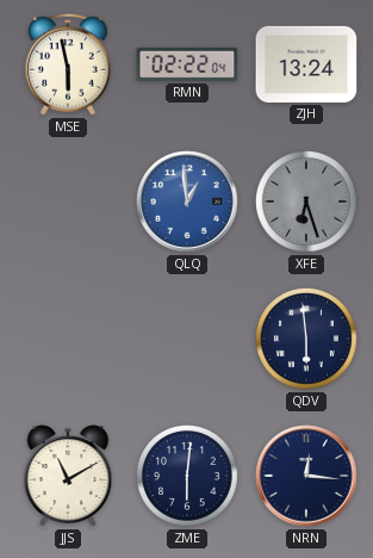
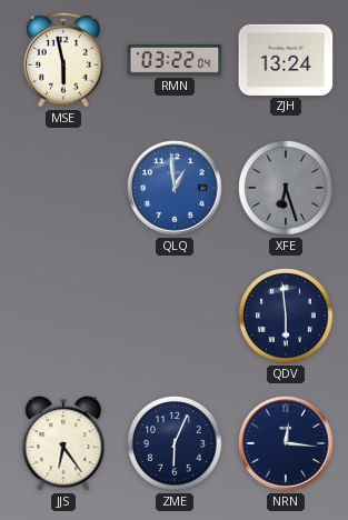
RMN: 02:22 -> 03:22 (175, 60)
JJS: 11:10 -> 6:24 (63, 443)
ZME: 6:01 -> 6:04 (176, 444)
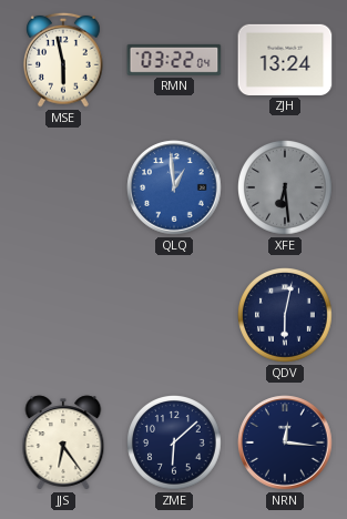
XFE: 6:27 -> 6:29 (286, 189)
QDV: 5:59 -> 6:02 (286, 316)
ZME: 6:04 -> 6:08 (175, 444)
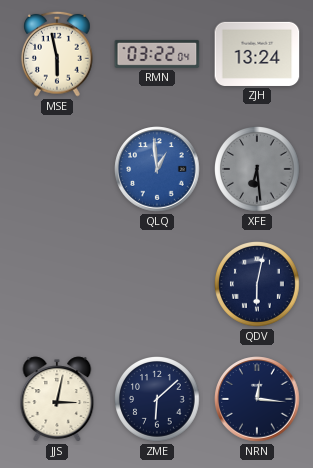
JJS: 6:24 -> 3:02 (57, 399)
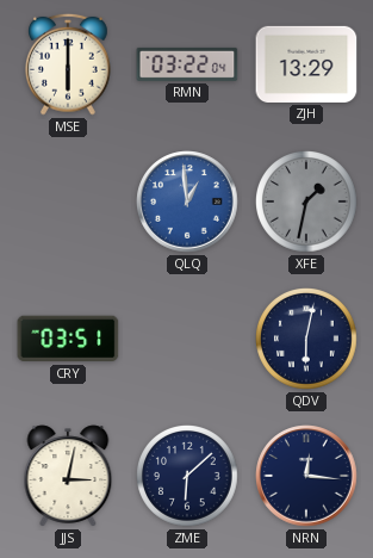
MSE: 5:58 -> 6:00 (69, 64)
ZJH: 13:24 -> 13:29 (306, 64)
XFE: 6:29 -> 1:32 (307, 203)
CRY: none -> 03:51 (68, 339)
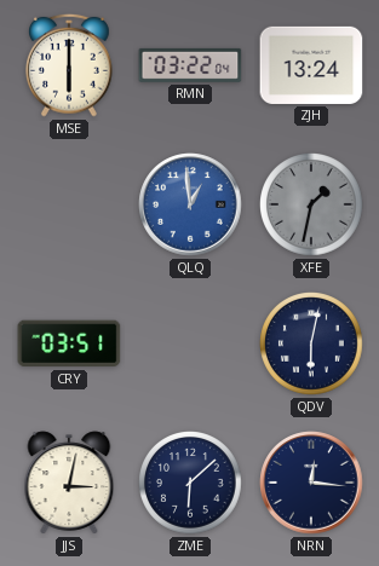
ZJH: 13:29 -> 13:24 (311, 65)
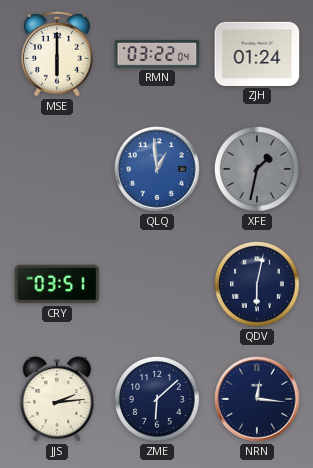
ZJH: 13:24 -> 01:24 (257, 54)
JJS: 3:02 -> 2:14 (57, 399)
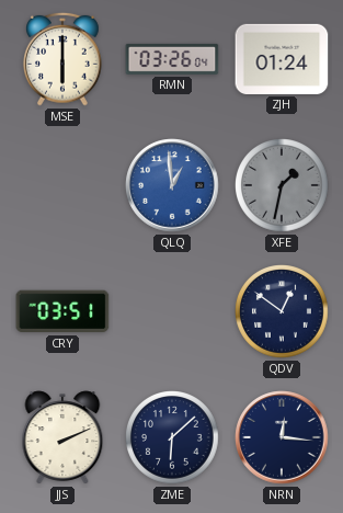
RMN: 03:22 -> 03:26 (172, 59)
QDV: 6:02 -> 12:51 (283, 312)
JJS: 2:14 -> 2:11 (62, 437)
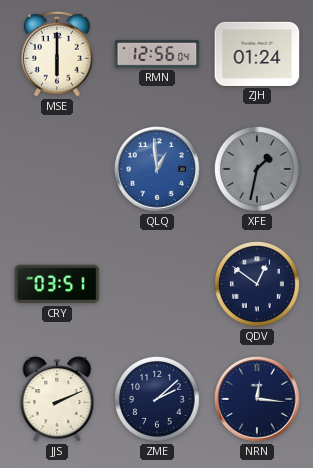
RMN: 03:26 -> 12:56 (157, 54)
ZME: 6:08 -> 2:08 (158, 400)
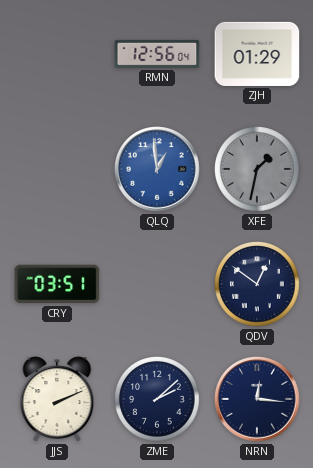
MSE: 6:00 -> none (58, 54)
ZJH: 01:24 -> 01:29 (257, 54)
